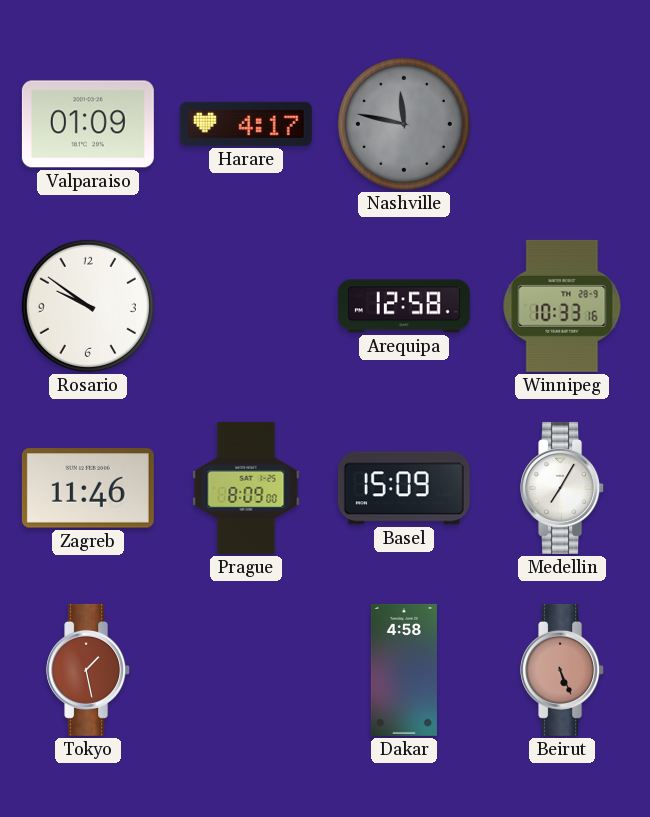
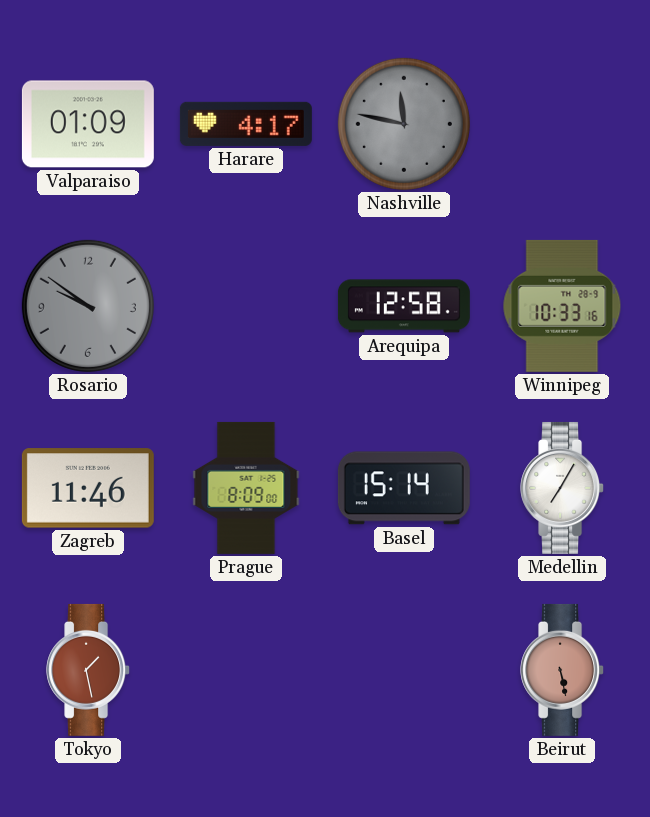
Rosario dial: white -> grey (88, 306)
Basel: 15:09 -> 15:14 (404, 488)
Dakar: 4:58 -> none (404, 670)
Beirut: 5:26 -> 5:28 (563, 670)
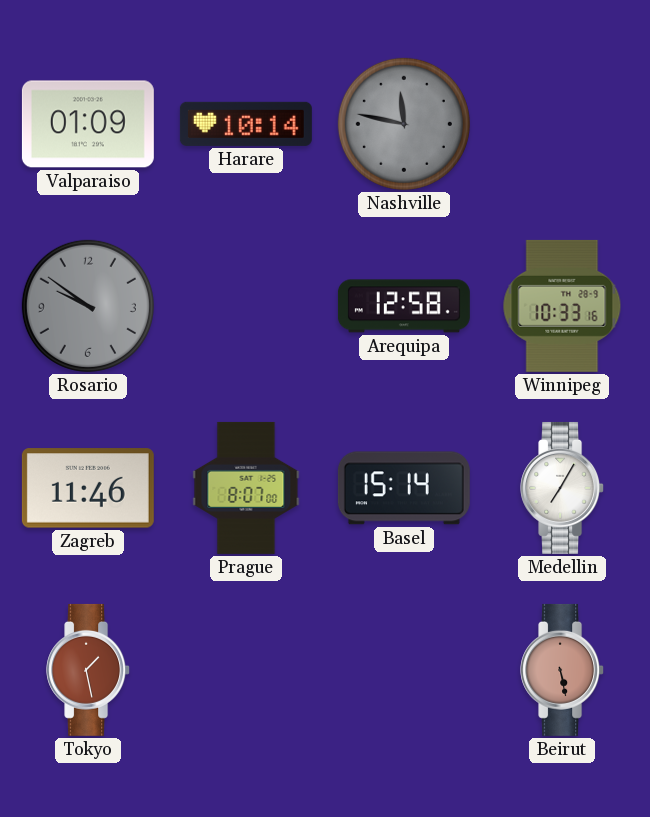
Harare: 4:17 -> 10:14 (246, 124)
Prague: 8:09 -> 8:07 (246, 488)
